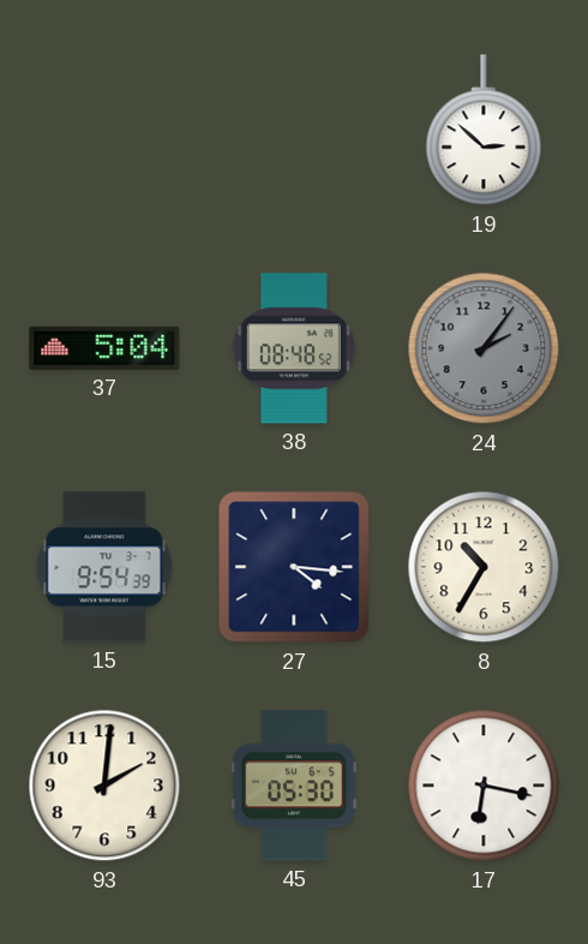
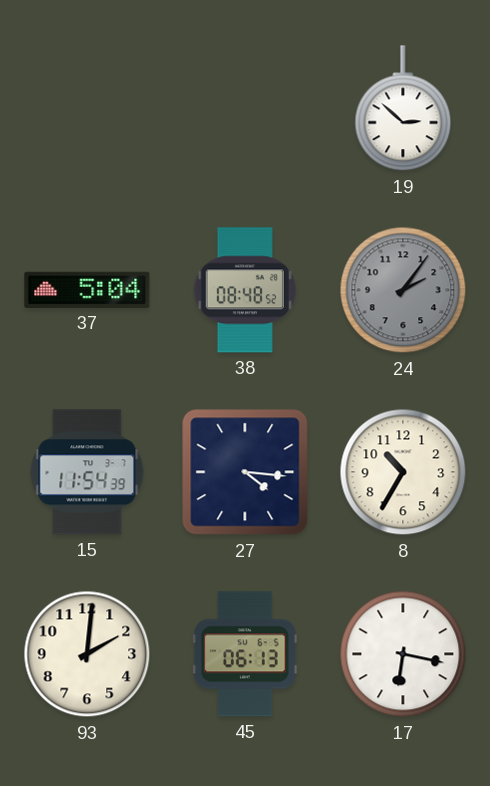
15: 9:54 -> 11:54 (87, 472)
45: 05:30 -> 06:13 (245, 654)
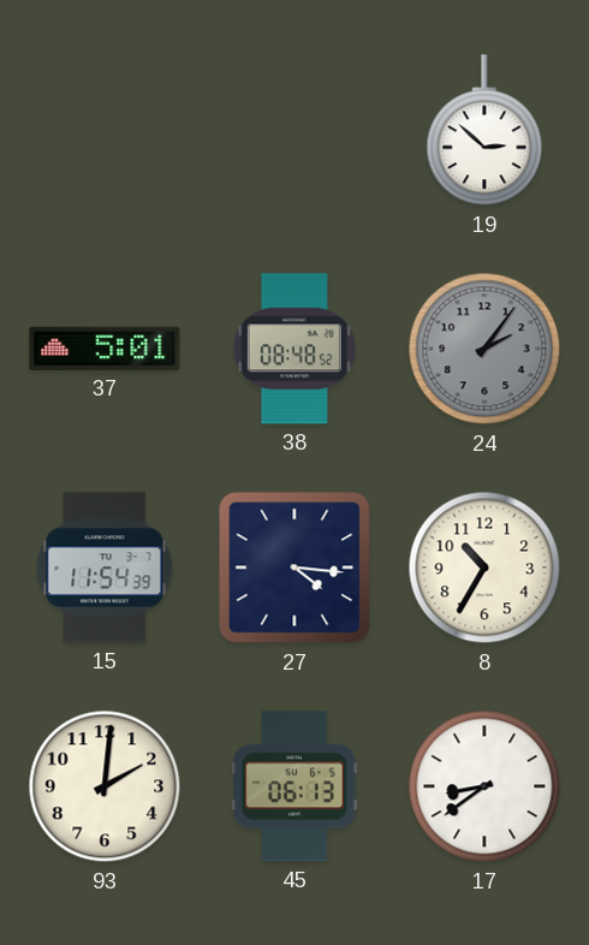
37: 5:04 -> 5:01 (105, 349)
17: 6:17 -> 8:39 (484, 786)
